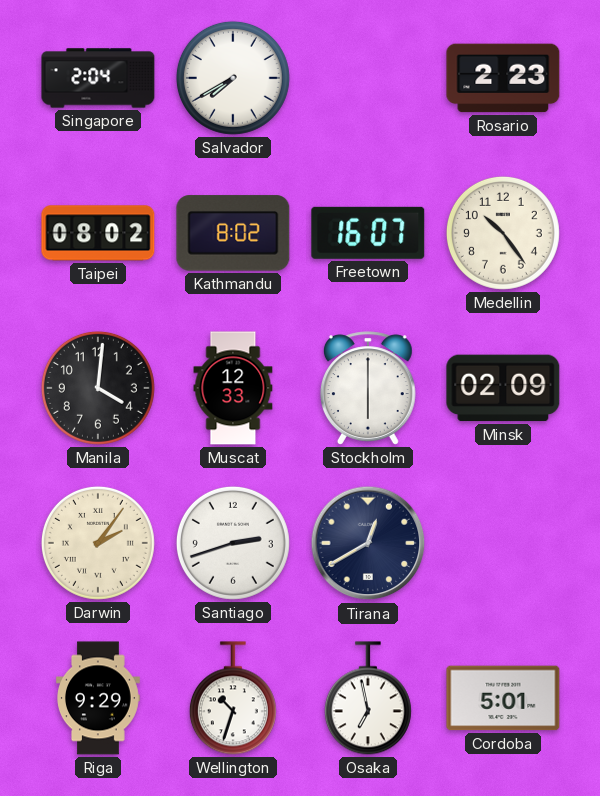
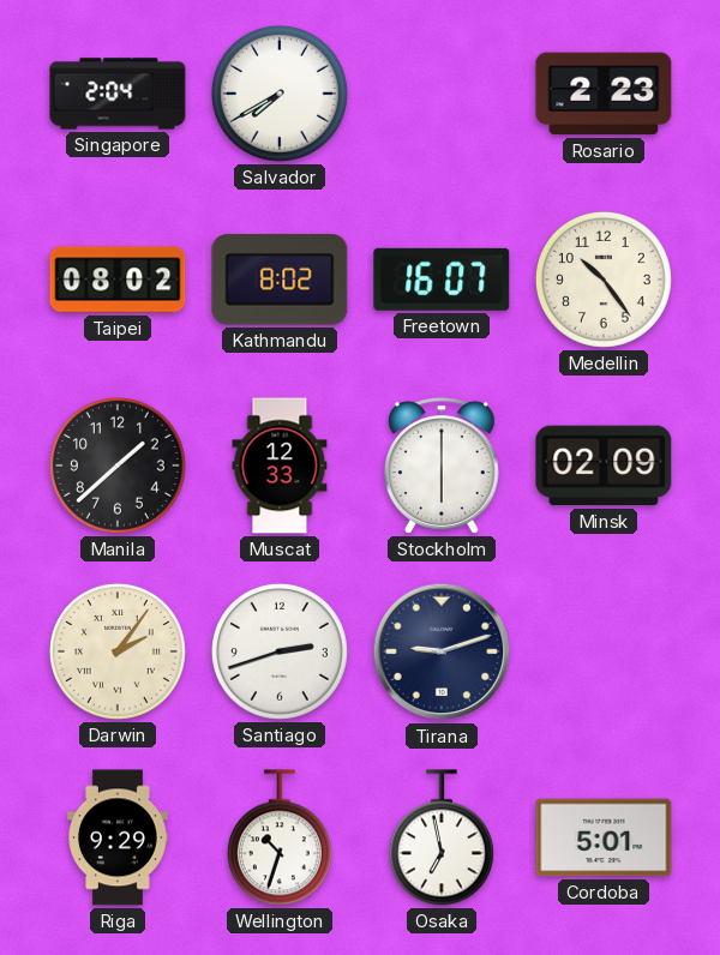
Manila: 4:01 -> 1:38 (118, 466)
Tirana: 12:40 -> 9:12 (442, 651)
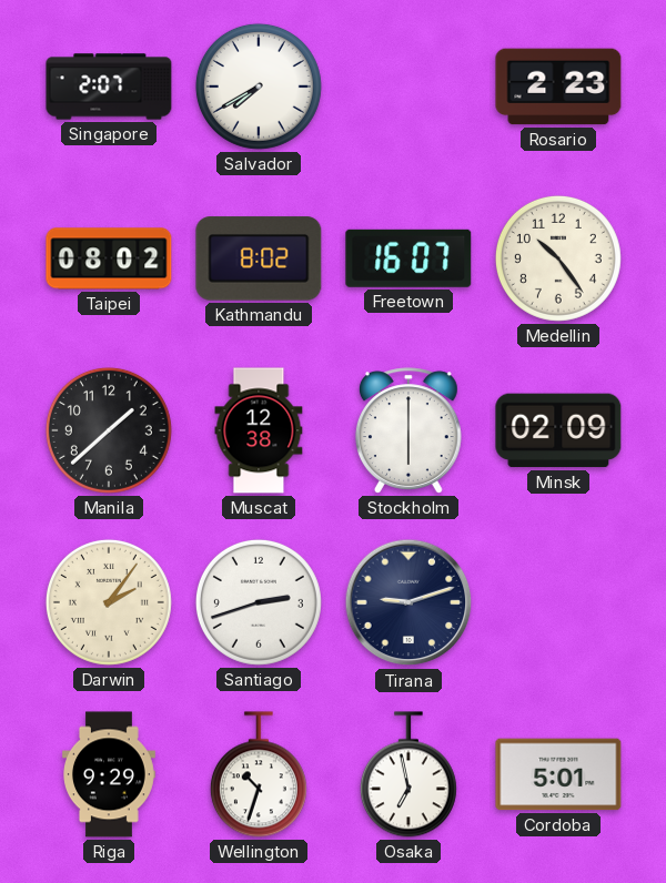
Singapore: 2:04 -> 2:07 (109, 87)
Muscat: 12:33 -> 12:38 (259, 430)
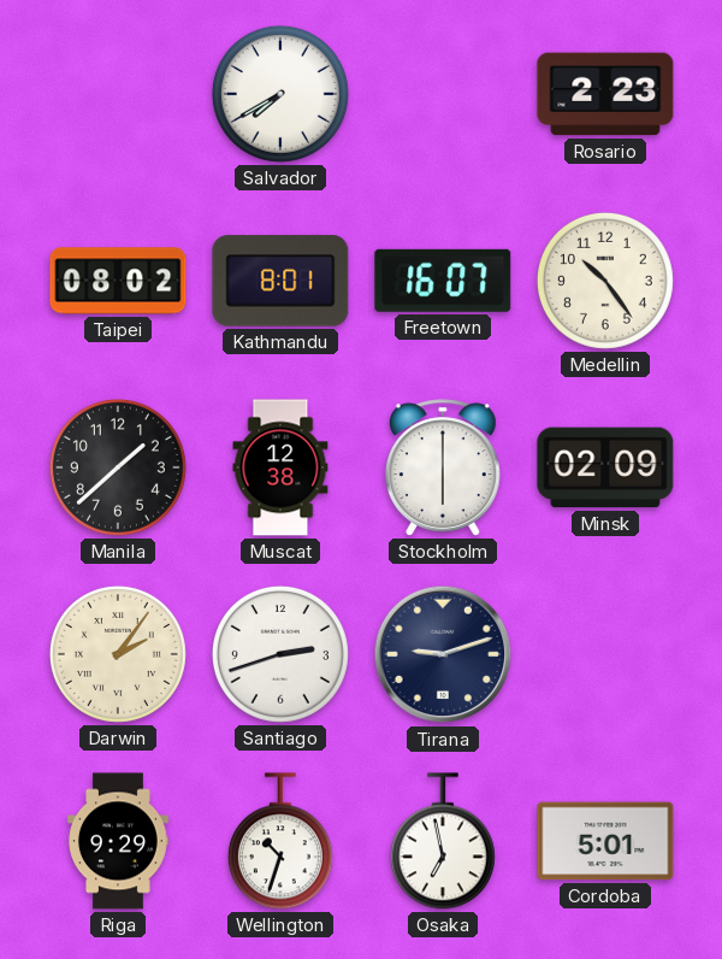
Singapore: 2:07 -> none (109, 87)
Kathmandu: 8:02 -> 8:01 (280, 281)
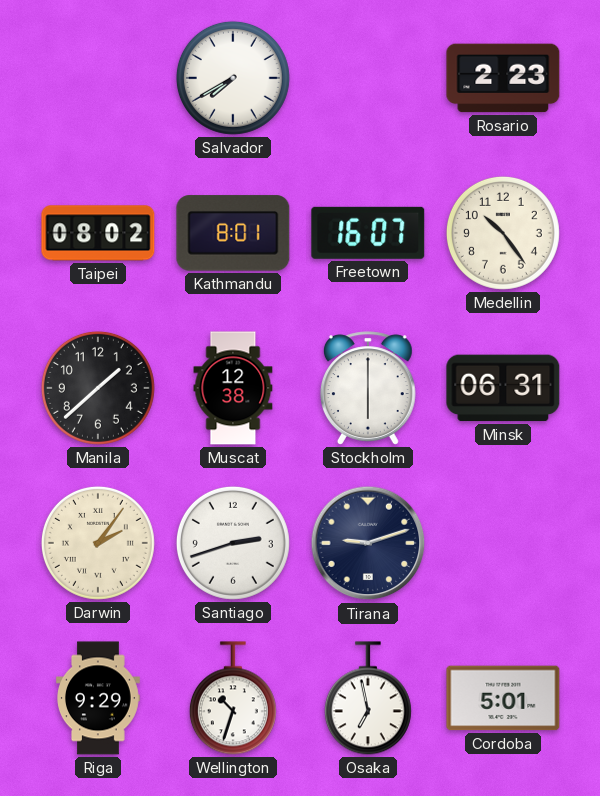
Minsk: 02:09 -> 06:31 (503, 388)
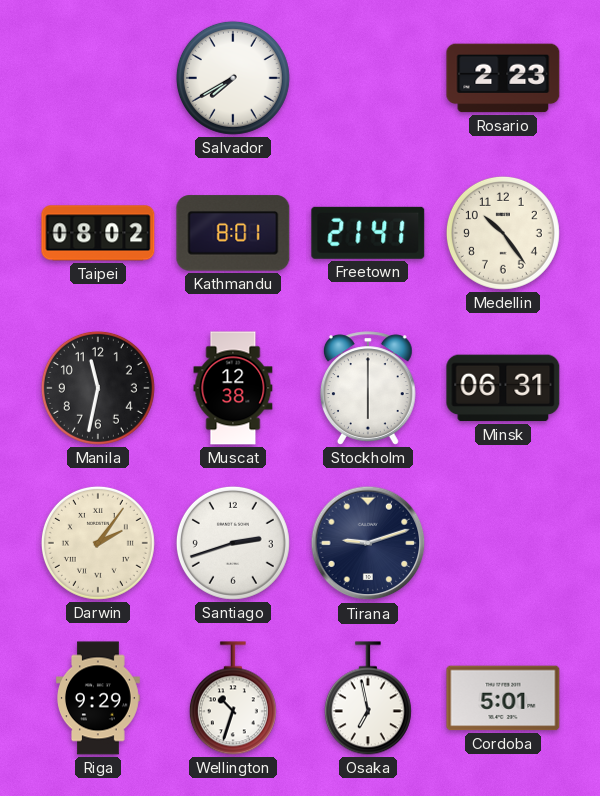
Freetown: 16:07 -> 21:41 (368, 233)
Manila: 1:38 -> 11:32 (98, 388)
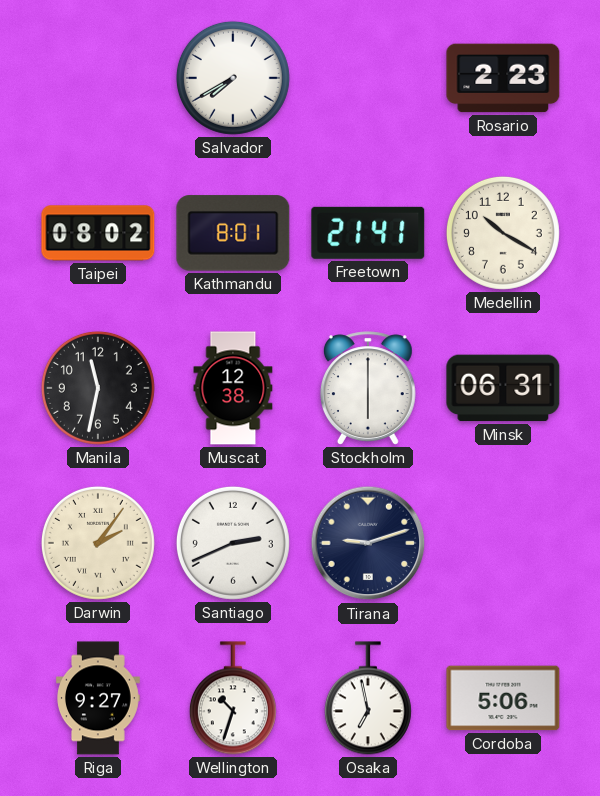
Medellin: 10:24 -> 10:20 (503, 233)
Santiago: 2:42 -> 2:41 (233, 543)
Riga: 9:29 -> 9:27 (99, 698)
Cordoba: 5:01 -> 5:06 (503, 698)
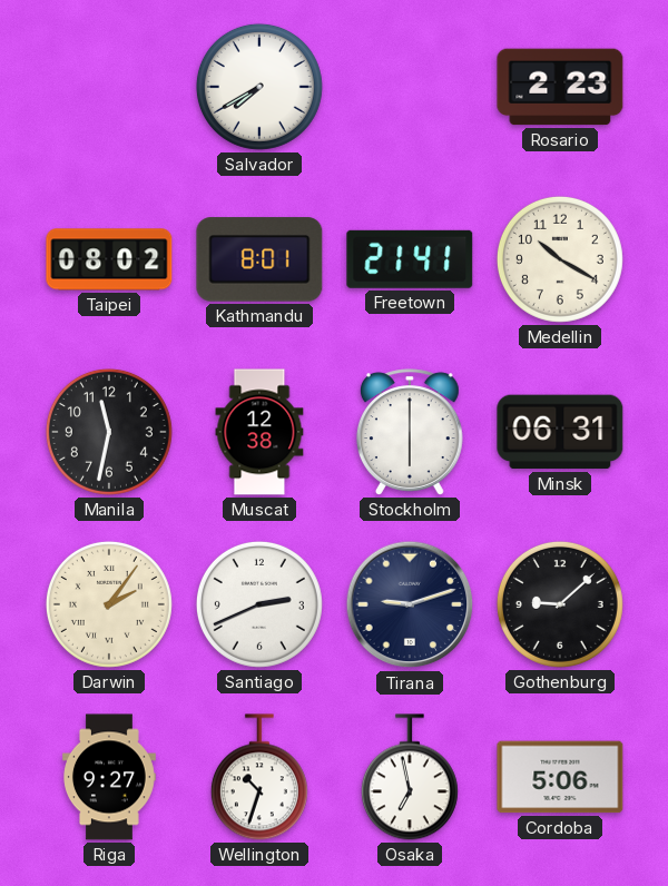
Gothenburg: none -> 9:08 (560, 604)
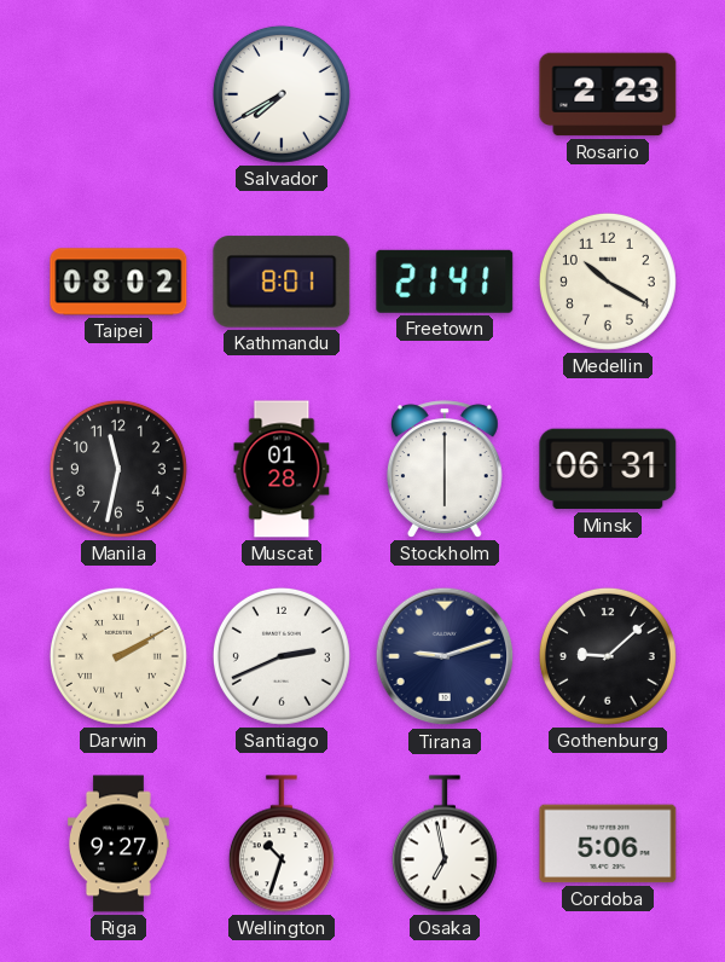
Muscat: 12:38 -> 01:28 (282, 469)
Darwin: 2:06 -> 2:10 (118, 656)
